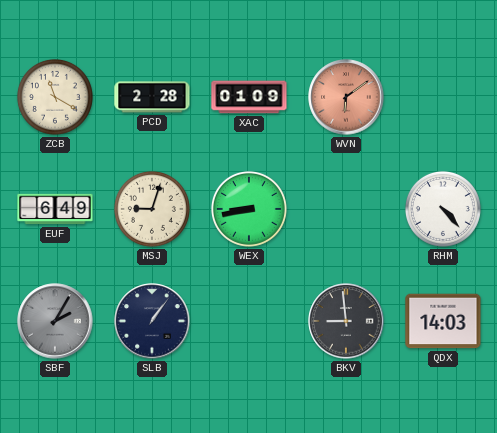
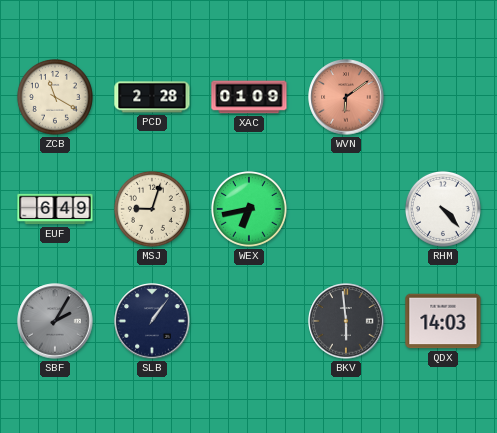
WEX: 8:43 -> 6:43 (249, 209)
BKV: 8:59 -> 5:59 (346, 321)
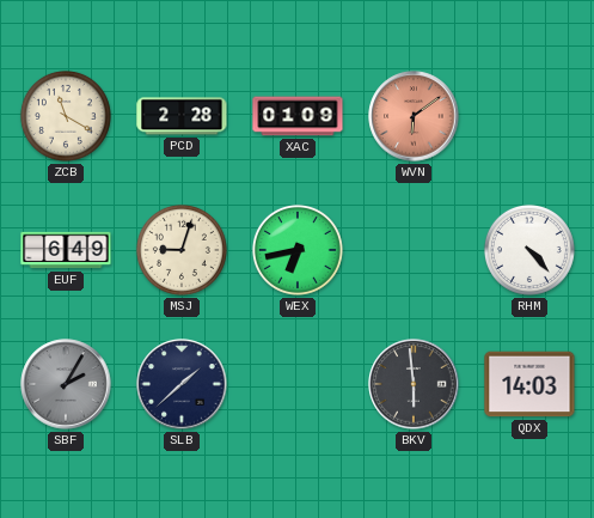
SLB: 1:06 -> 1:38 (182, 384)
